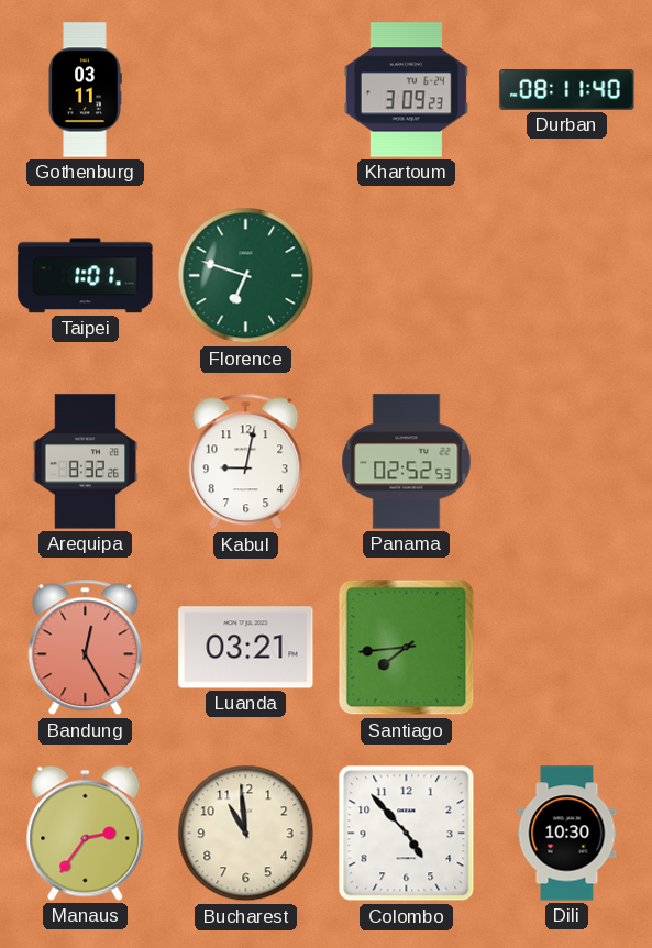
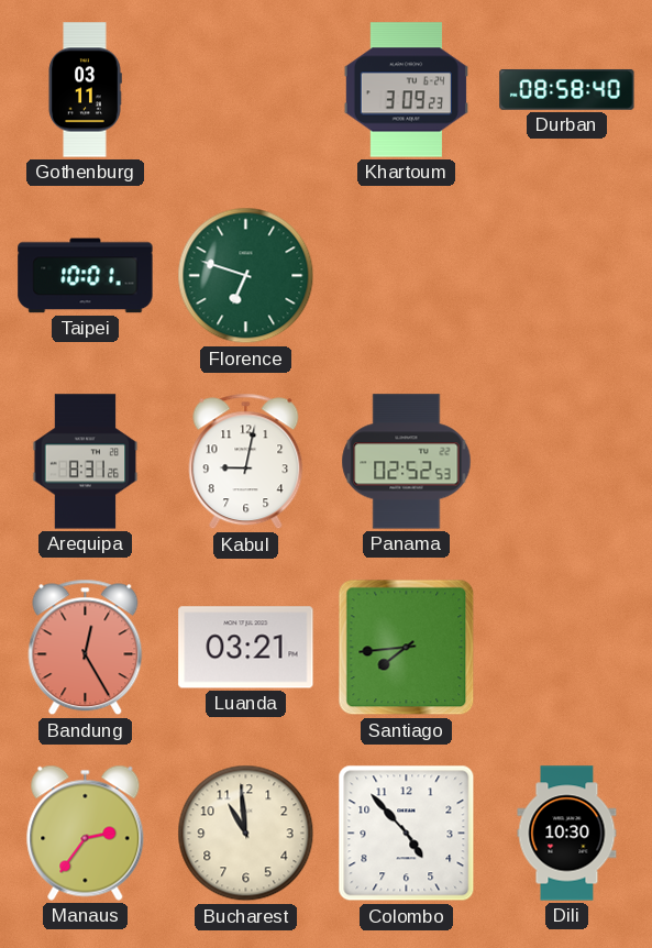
Durban: 08:11 -> 08:58 (567, 89)
Taipei: 1:01 -> 10:01 (86, 276)
Arequipa: 8:32 -> 8:31 (86, 462)
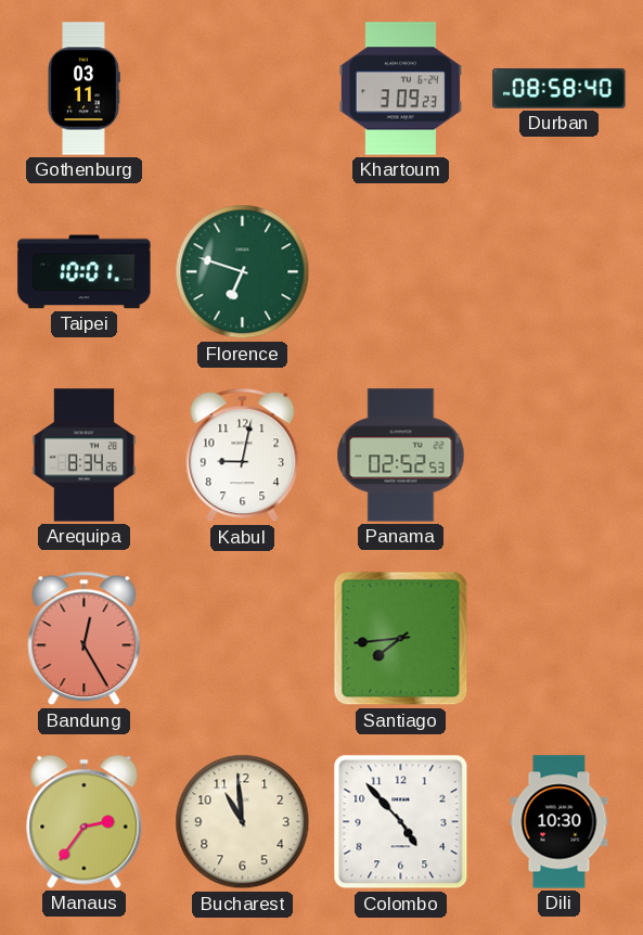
Arequipa: 8:31 -> 8:34 (85, 456)
Luanda: 03:21 -> none (246, 648)
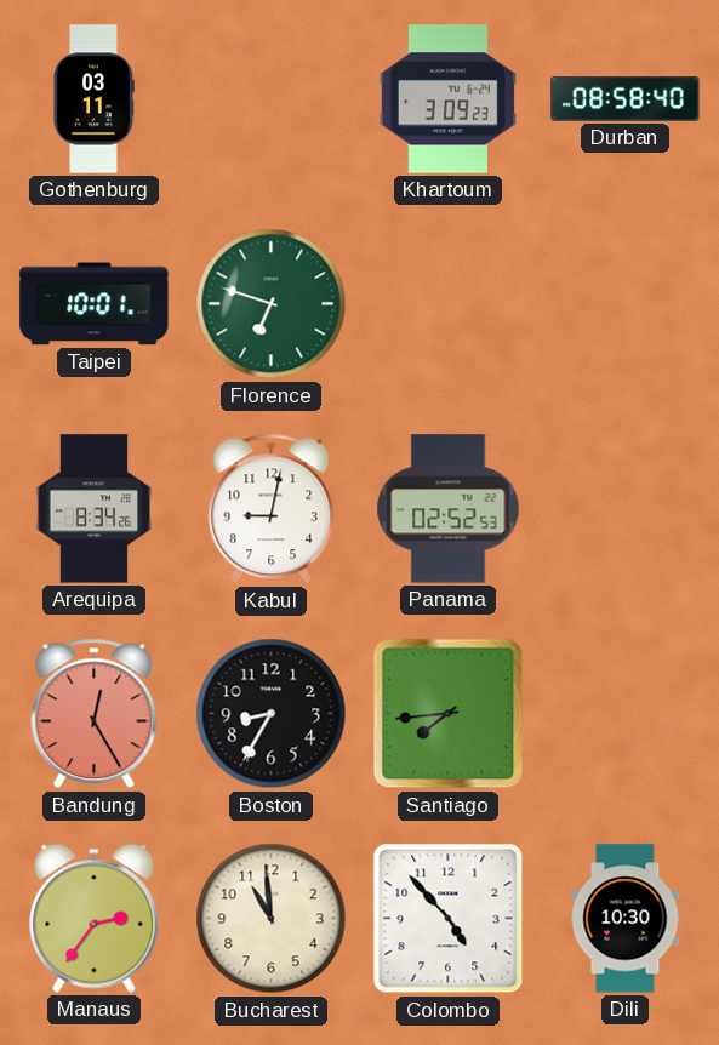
Boston: none -> 8:35 (272, 714)
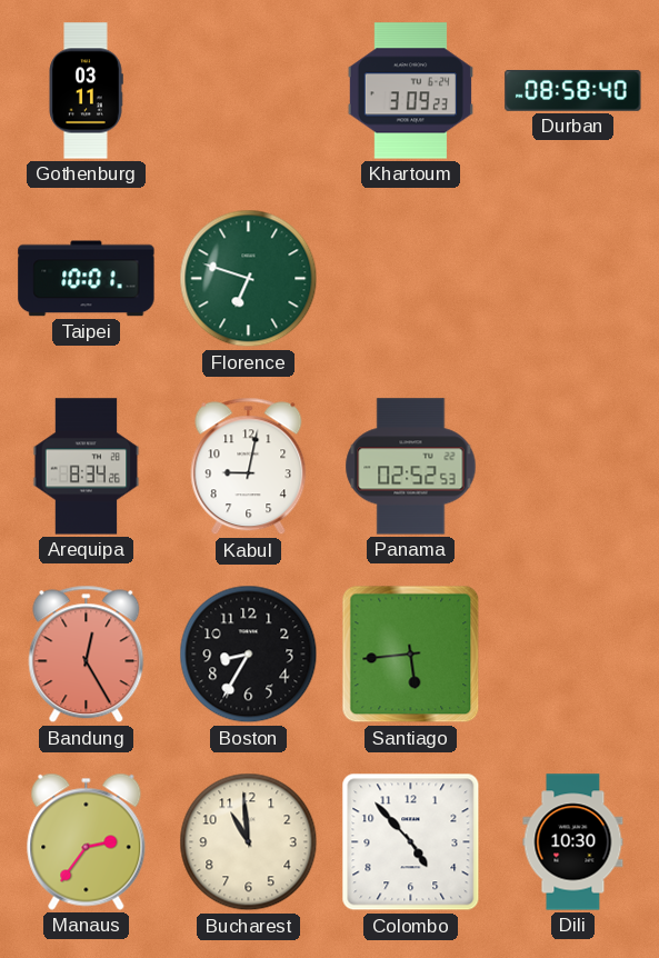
Santiago: 7:44 -> 5:44 (411, 655)
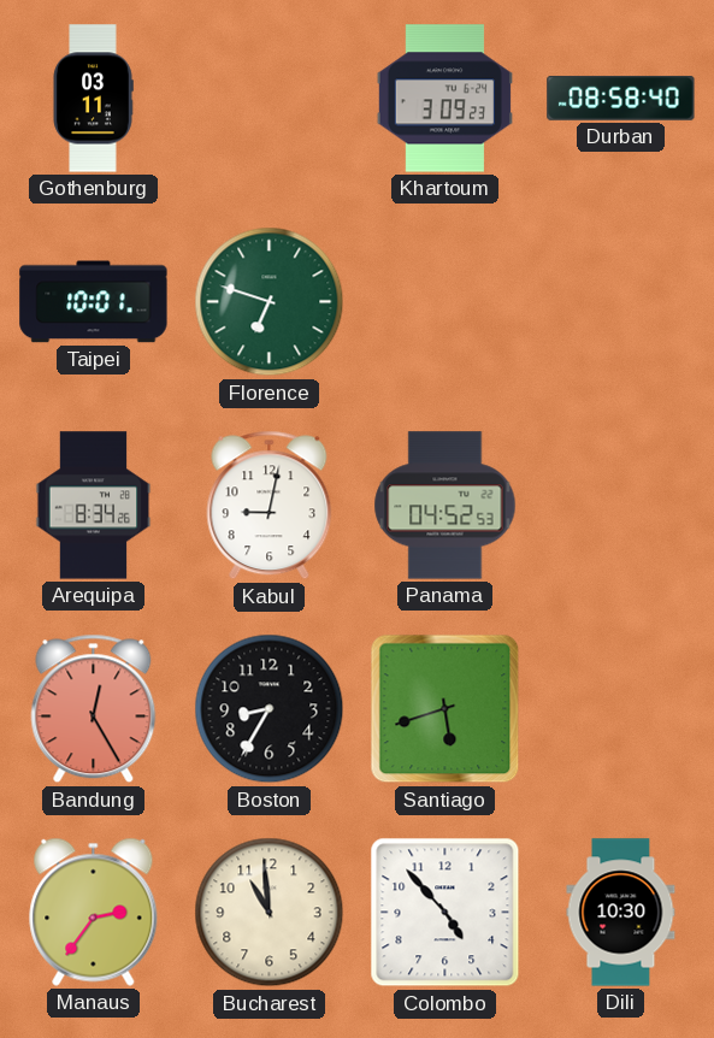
Panama: 02:52 -> 04:52 (445, 506)
Santiago: 5:44 -> 5:42 (445, 709)
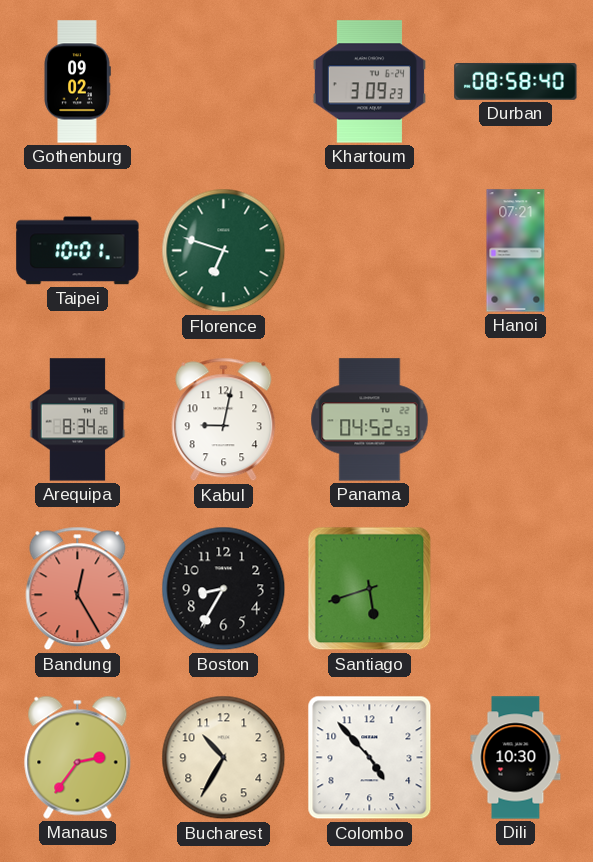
Gothenburg: 03:11 -> 09:02 (77, 82)
Hanoi: none -> 07:21 (516, 251)
Bucharest: 10:59 -> 10:35 (224, 758)
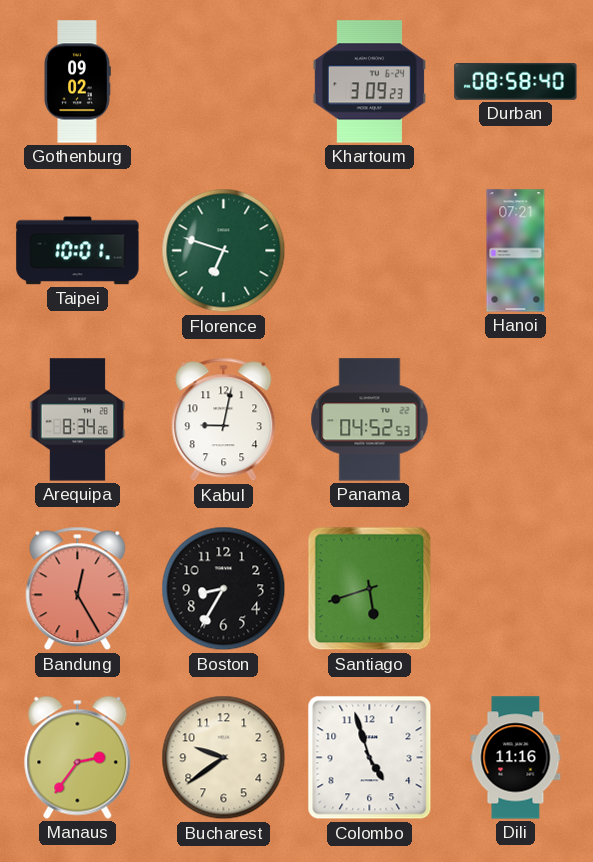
Bucharest: 10:35 -> 9:39 (224, 758)
Colombo: 4:53 -> 4:57 (370, 758)
Dili: 10:30 -> 11:16 (516, 758)
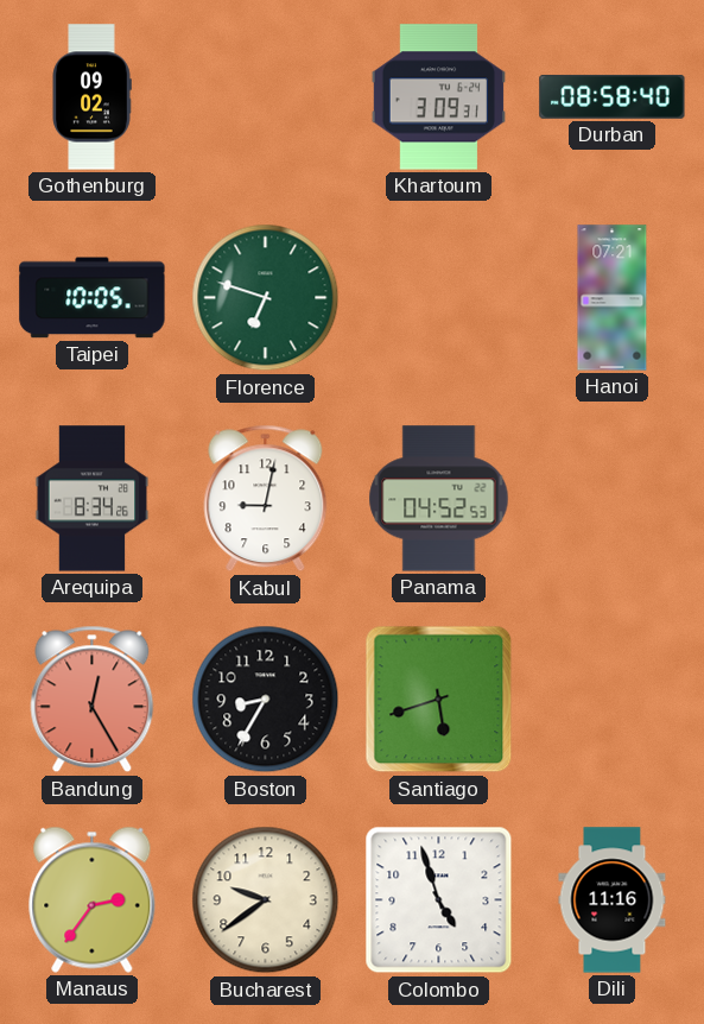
Khartoum: 3:09:23 -> 3:09:31 (438, 97)
Taipei: 10:01 -> 10:05 (93, 298)
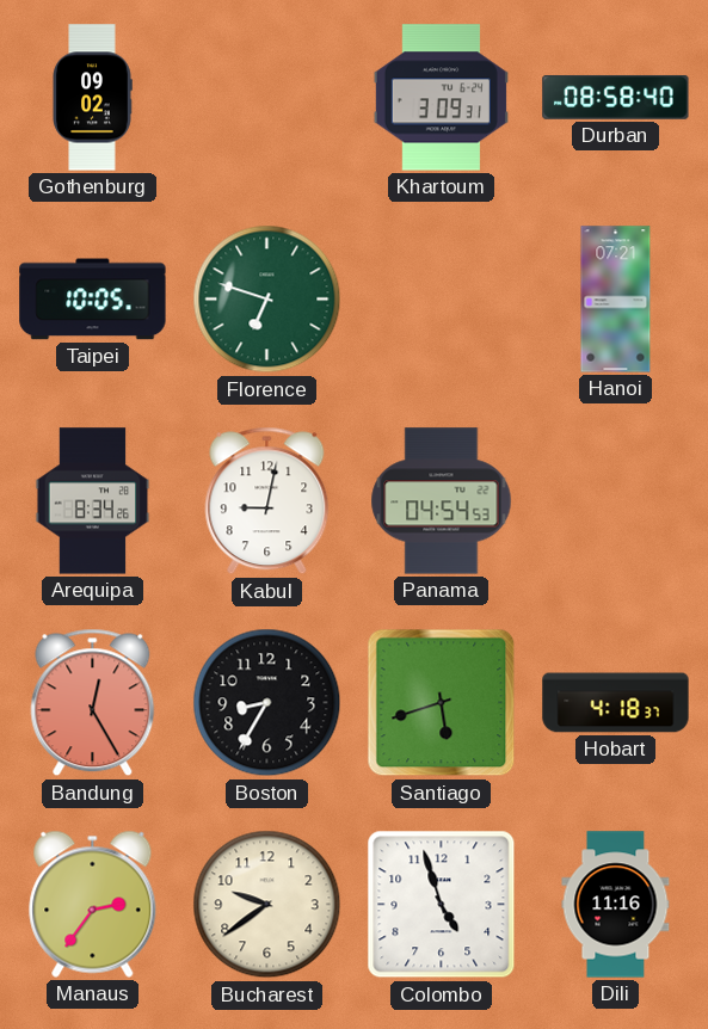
Panama: 04:52 -> 04:54 (442, 501)
Hobart: none -> 4:18 (616, 703)
